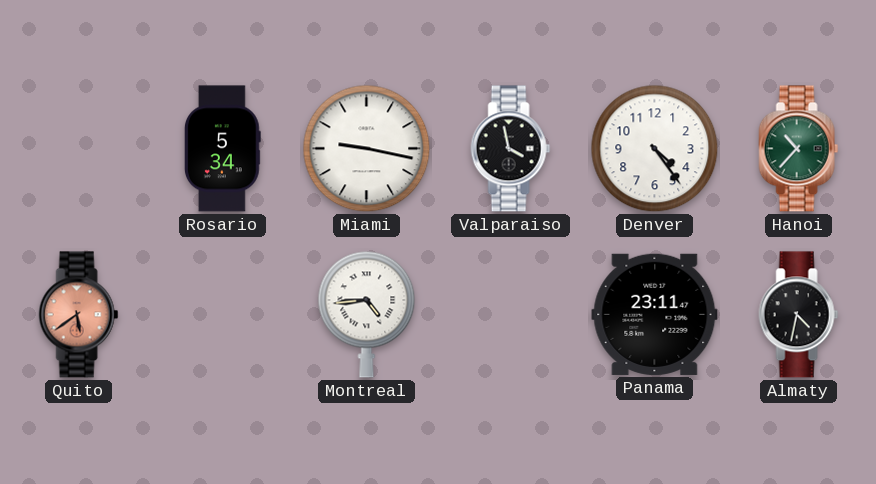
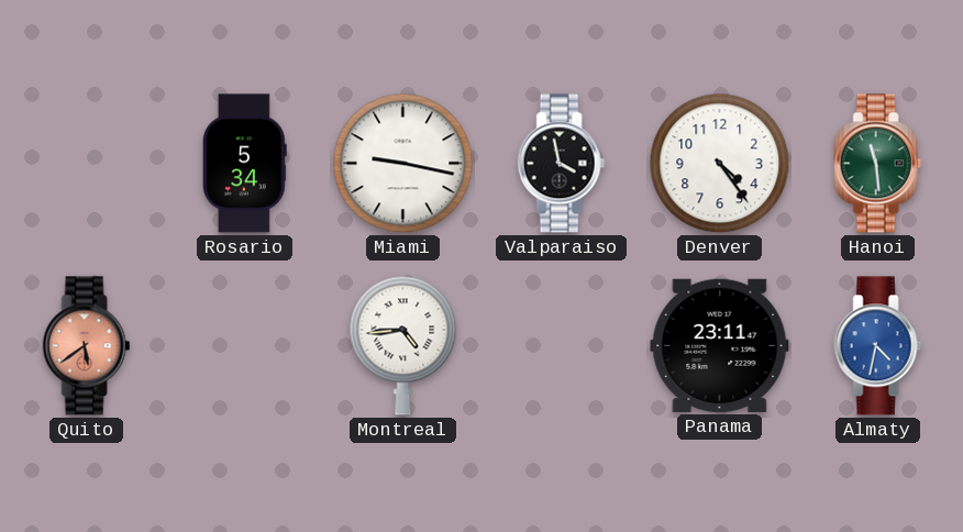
Hanoi: 10:37 -> 11:29 (878, 164)
Almaty dial: black -> blue (878, 346)
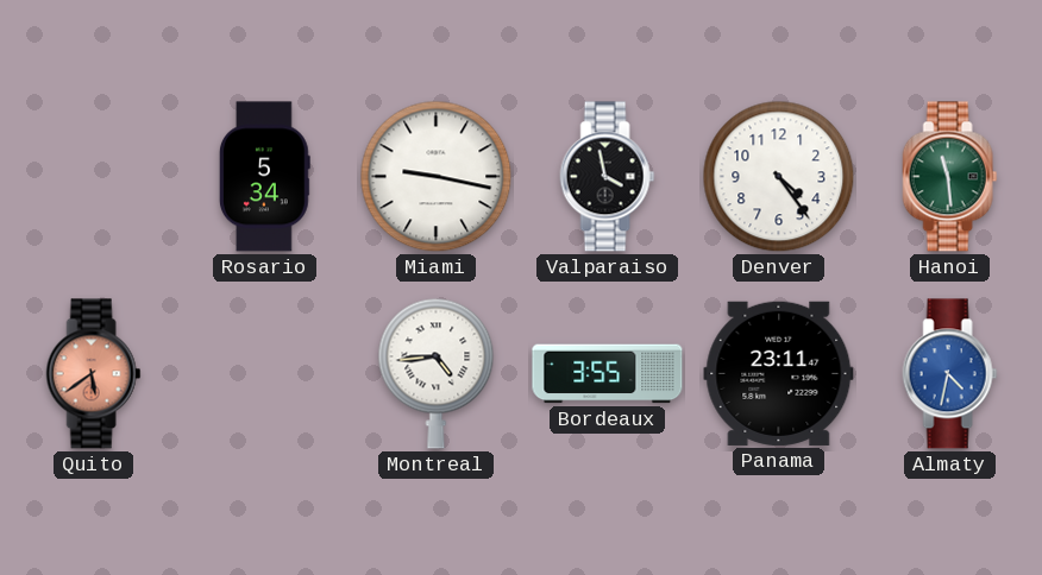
Bordeaux: none -> 3:55 (608, 374)
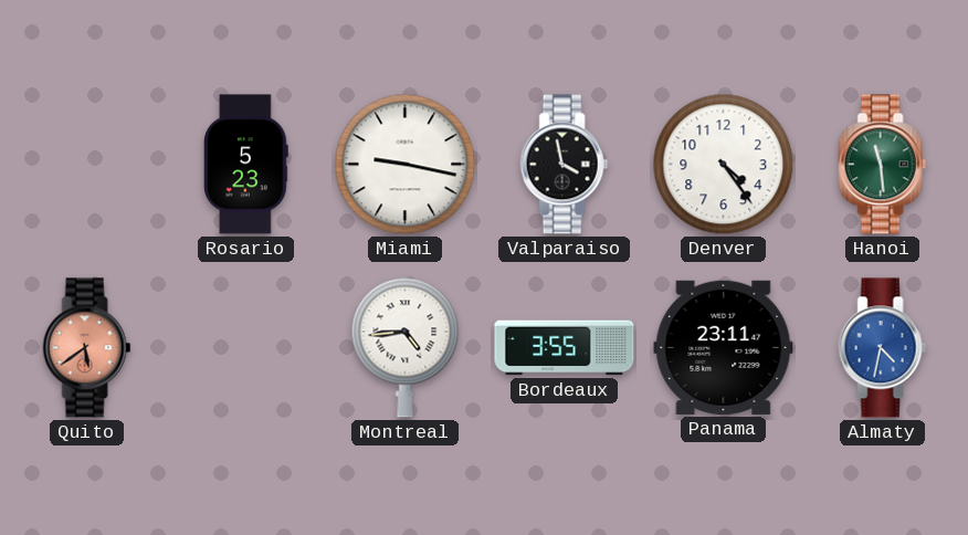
Rosario: 5:34 -> 5:23 (245, 165)
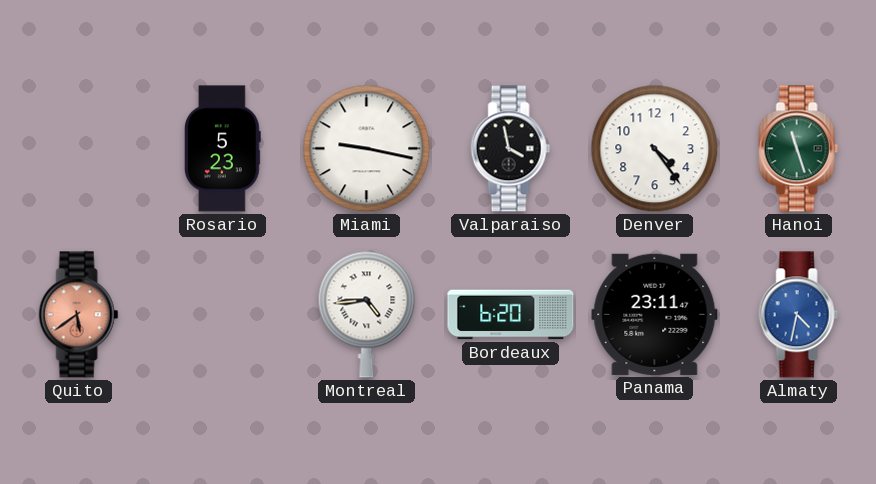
Hanoi: 11:29 -> 11:27 (799, 149)
Bordeaux: 3:55 -> 6:20 (511, 315)
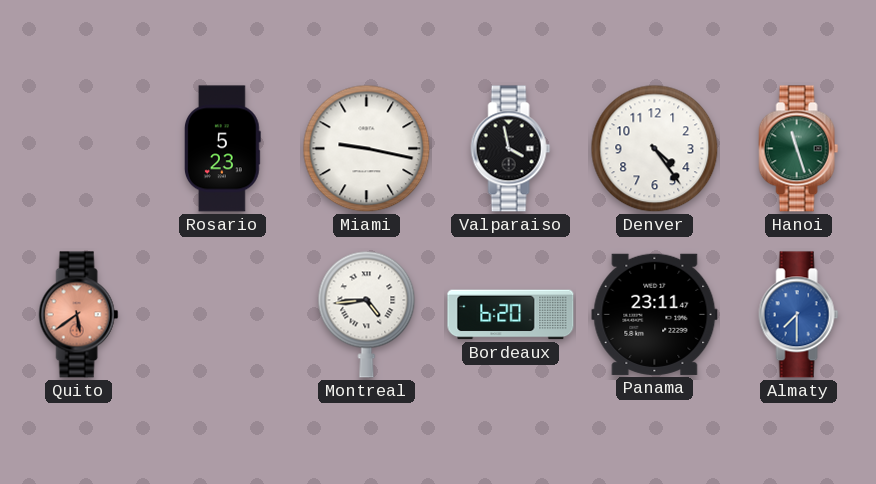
Almaty: 4:32 -> 7:30 (799, 315)
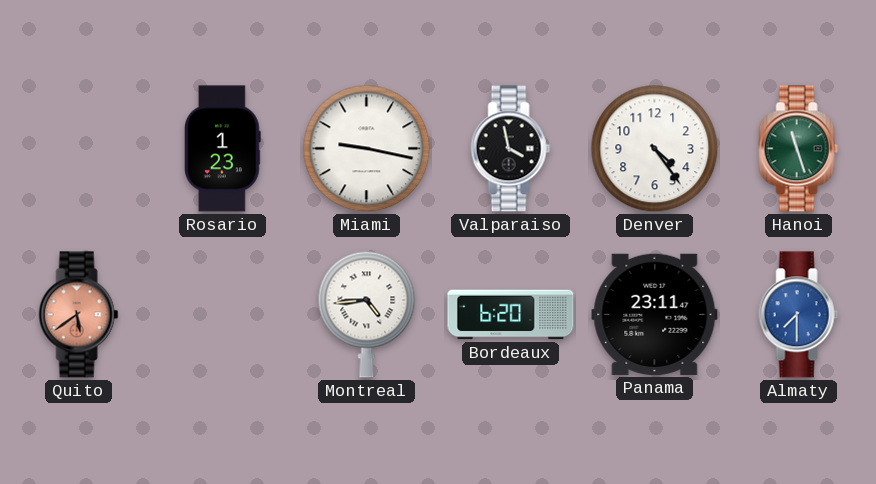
Rosario: 5:23 -> 1:23 (222, 149)
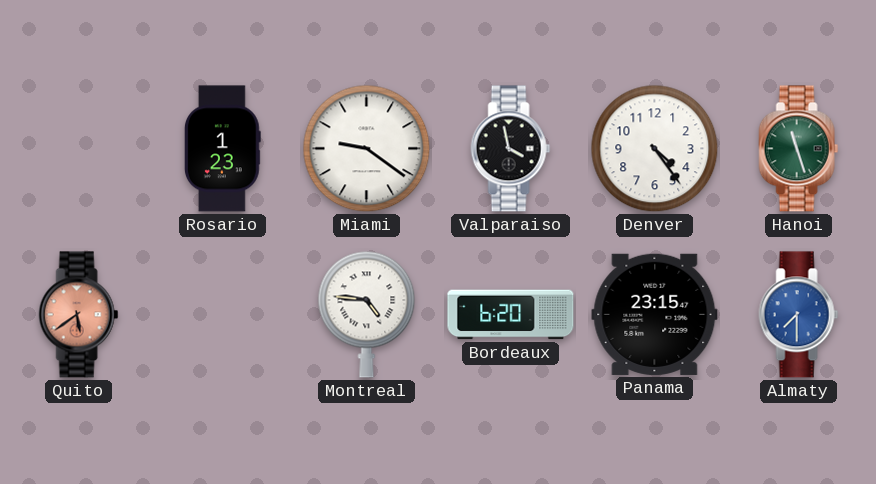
Miami: 9:17 -> 9:21 (367, 149)
Montreal: 4:44 -> 4:46 (367, 314)
Panama: 23:11 -> 23:15 (655, 314)
